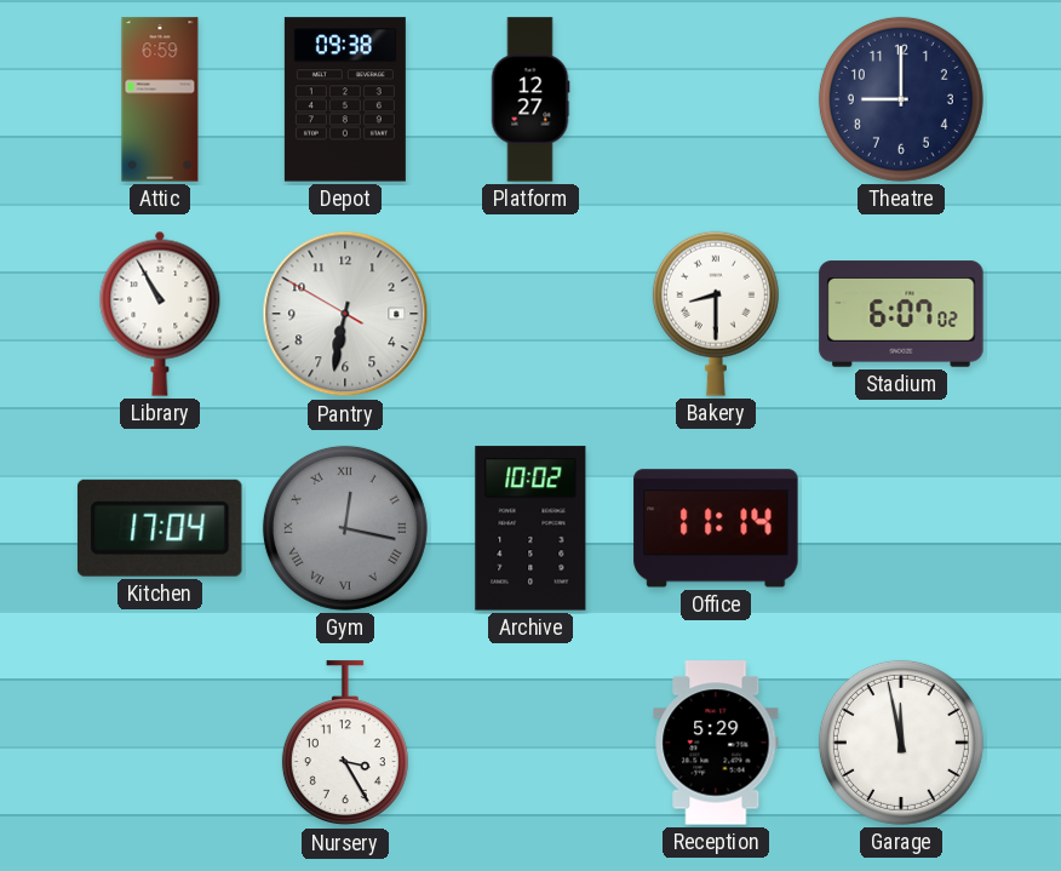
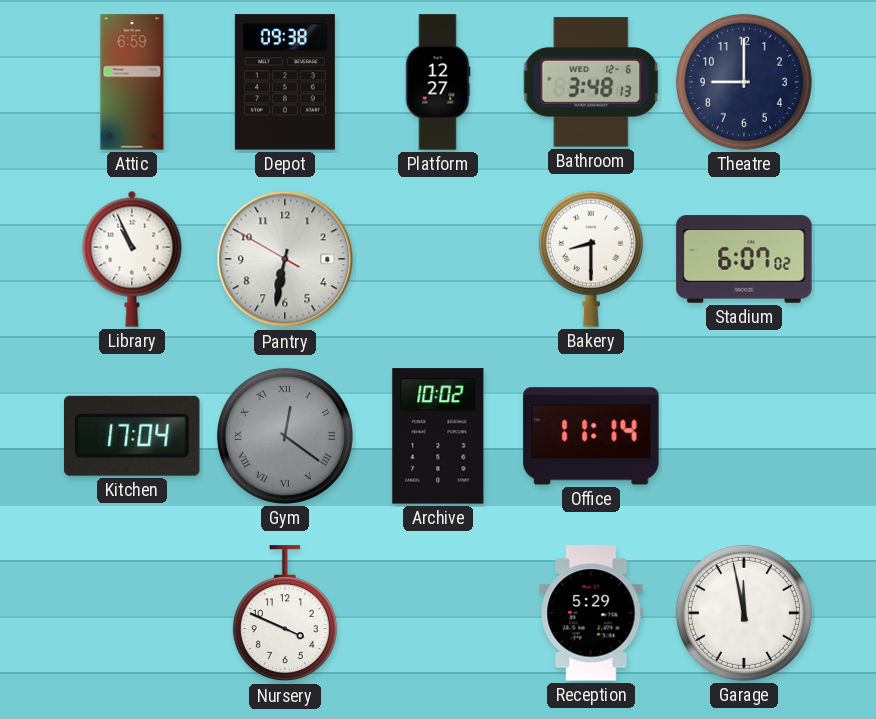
Bathroom: none -> 3:48 (591, 82)
Library: 10:55 -> 10:56 (132, 259)
Gym: 12:17 -> 12:21 (285, 436)
Nursery: 3:25 -> 3:49 (285, 614)
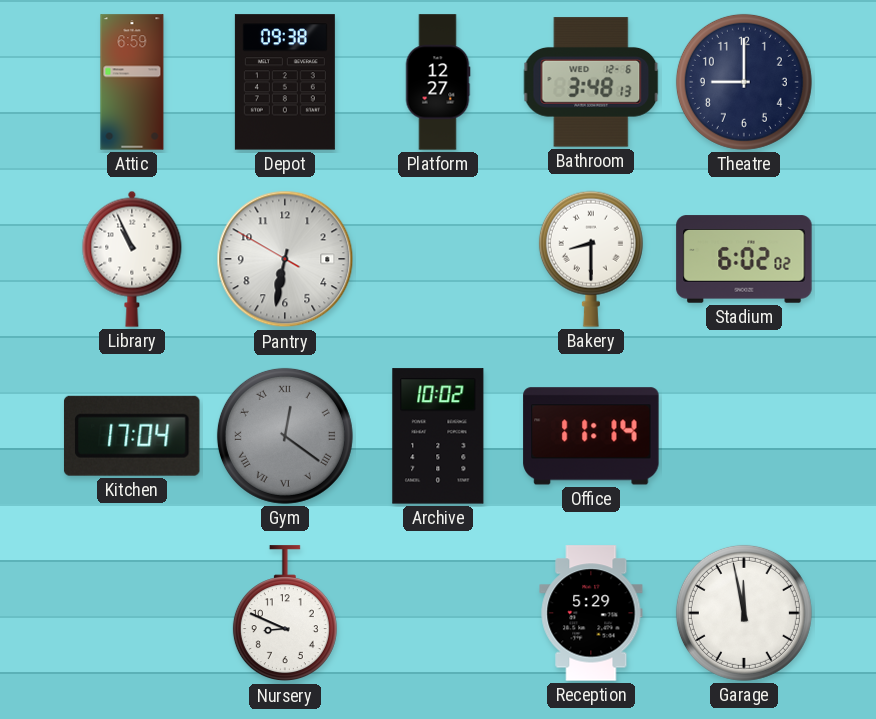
Stadium: 6:07 -> 6:02 (744, 259)
Nursery: 3:49 -> 8:49 (285, 614)
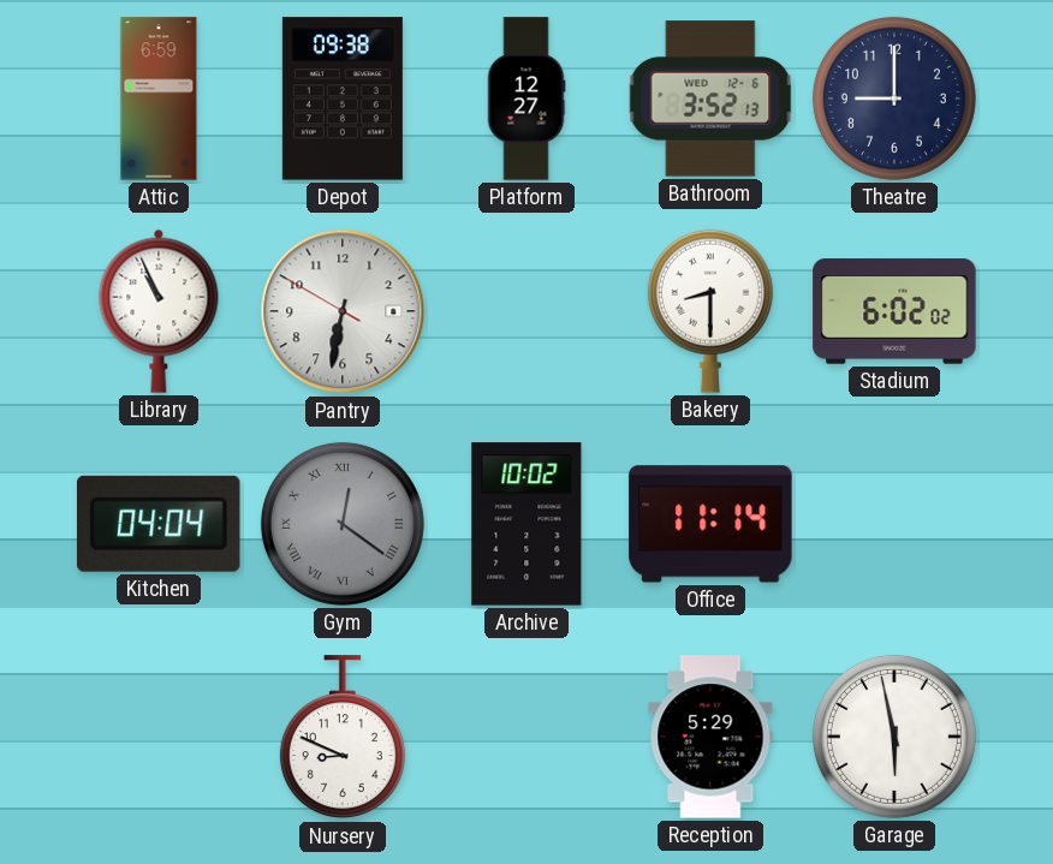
Bathroom: 3:48 -> 3:52 (710, 99)
Kitchen: 17:04 -> 04:04 (159, 524)
Garage: 11:58 -> 5:58 (894, 737)
